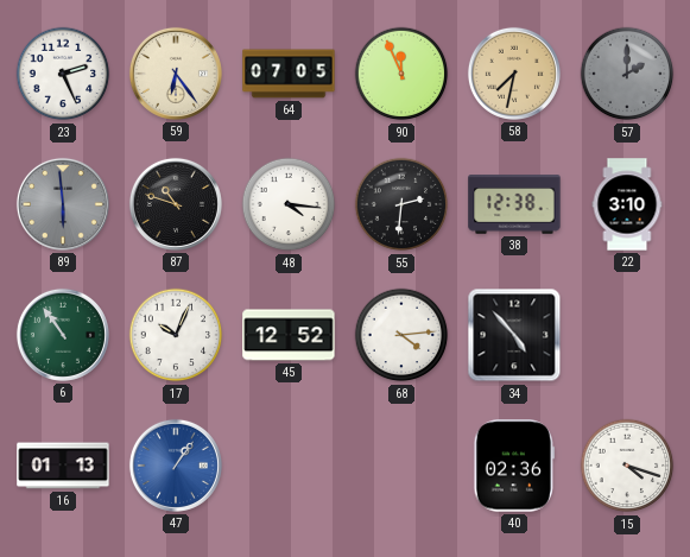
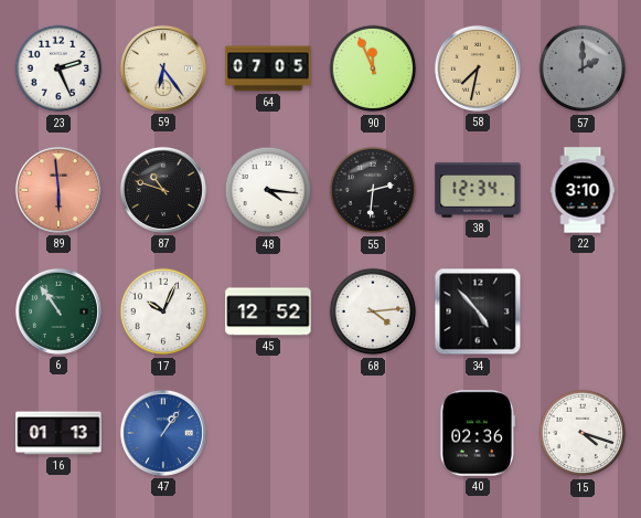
89 dial: grey -> salmon (58, 190)
38: 12:38 -> 12:34 (478, 190)
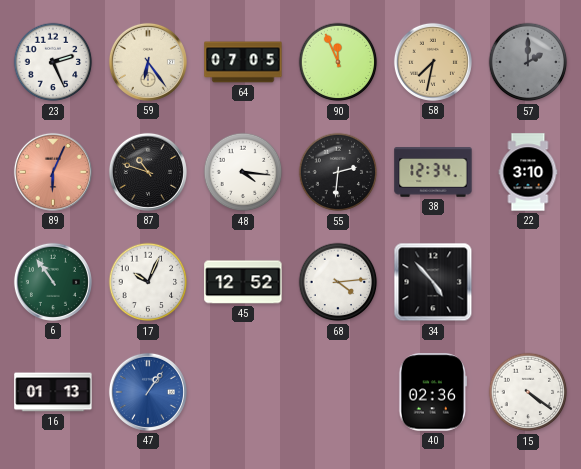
89: 5:59 -> 6:04 (53, 172)
15: 4:18 -> 4:21 (528, 392)
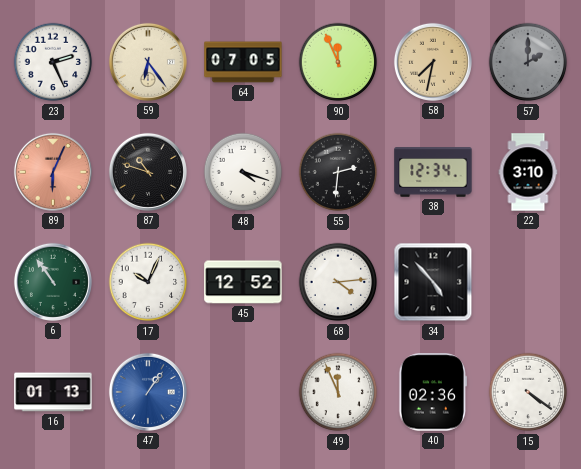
48: 4:16 -> 4:18 (243, 172)
49: none -> 11:56 (338, 392)
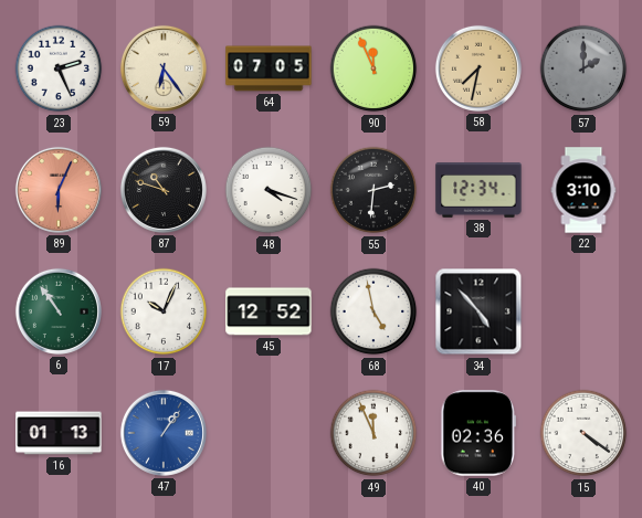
68: 4:14 -> 4:58 (373, 311)
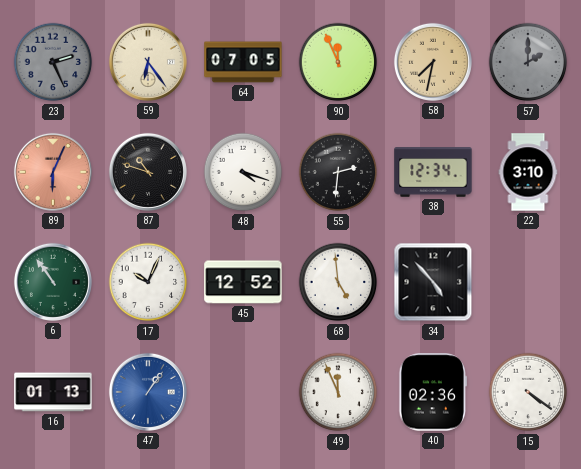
23 dial: white -> grey (53, 62)
68: 4:58 -> 4:59 (338, 282)
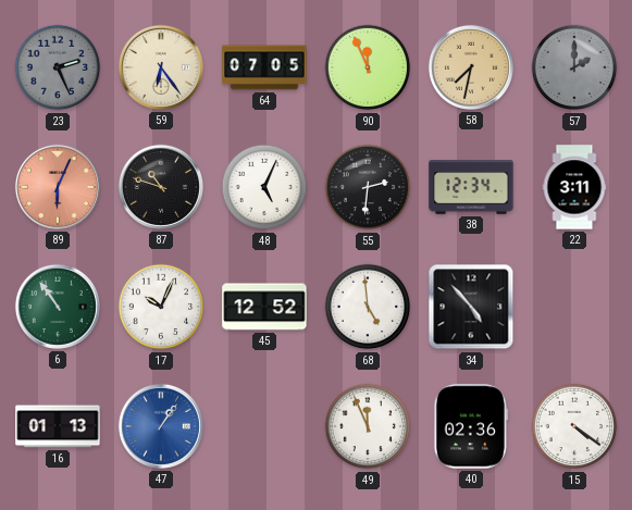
48: 4:18 -> 5:04 (264, 187)
22: 3:10 -> 3:11 (574, 187)
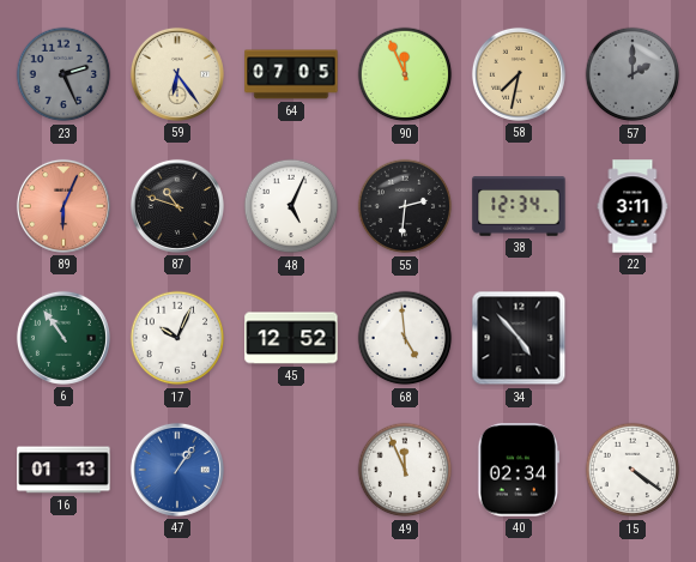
40: 02:36 -> 02:34 (518, 470)
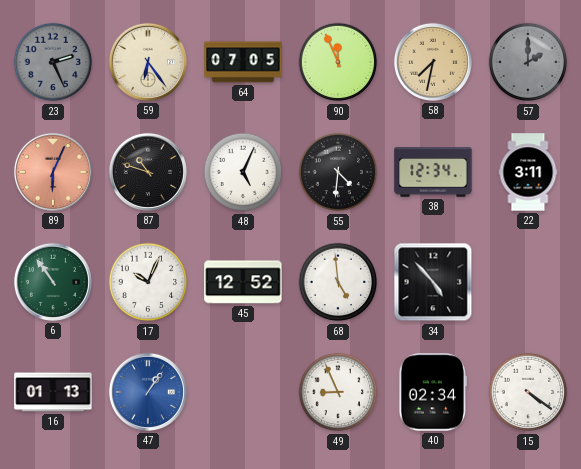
55: 2:31 -> 4:31 (338, 172)
49: 11:56 -> 8:56 (338, 392)
